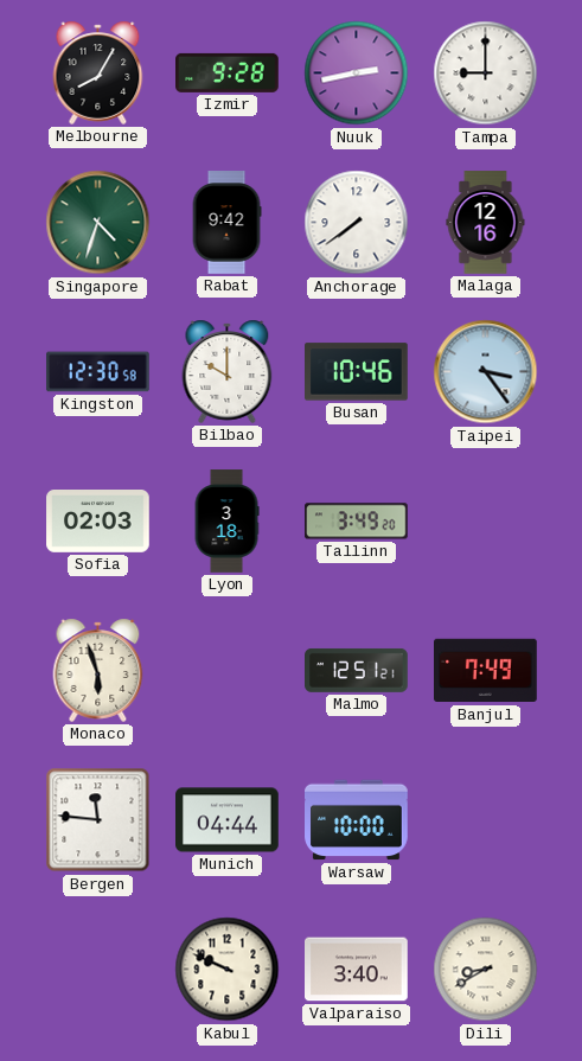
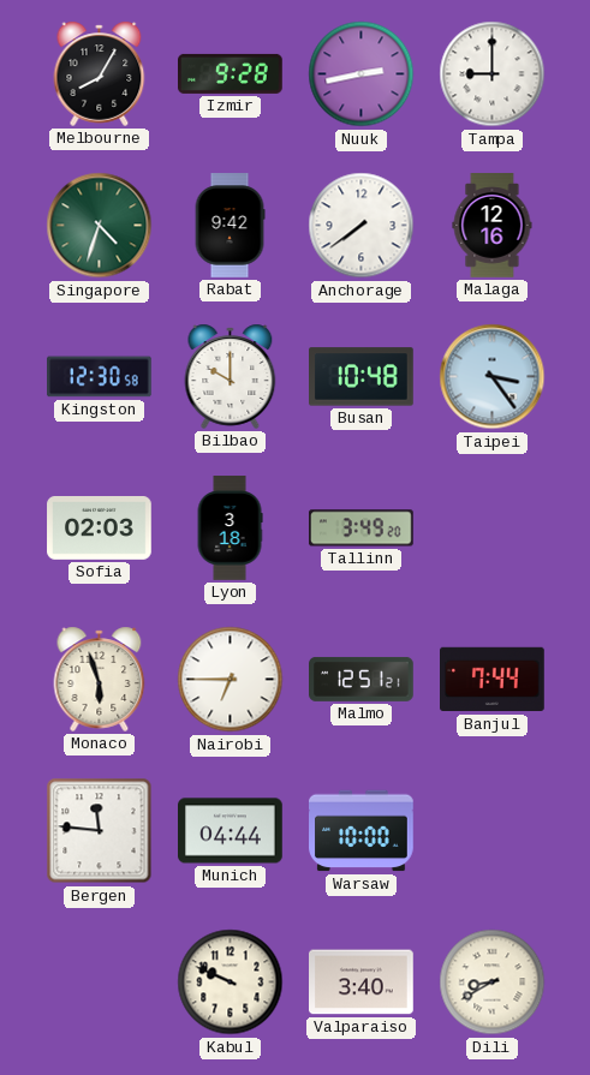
Busan: 10:46 -> 10:48 (362, 377)
Nairobi: none -> 6:45 (231, 680)
Banjul: 7:49 -> 7:44 (493, 680)
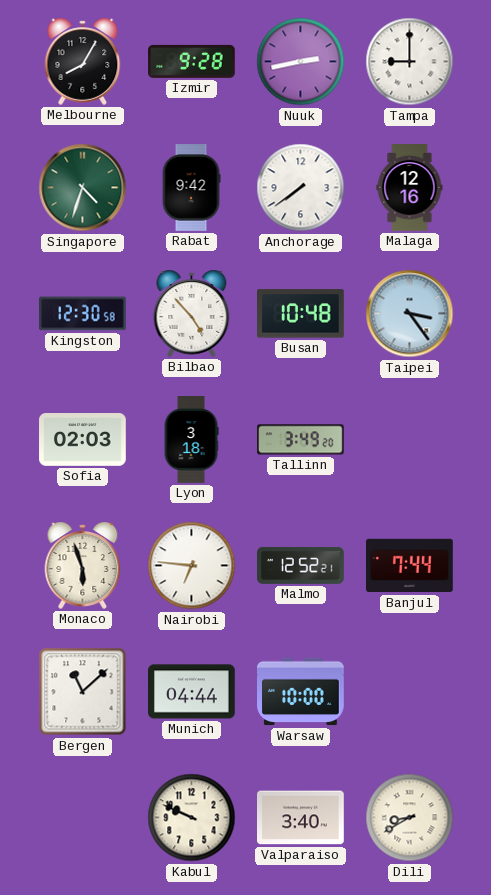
Bilbao: 10:00 -> 4:53 (192, 313)
Nairobi: 6:45 -> 6:46 (192, 566)
Malmo: 12:51 -> 12:52 (301, 565)
Bergen: 11:46 -> 11:08 (83, 692)
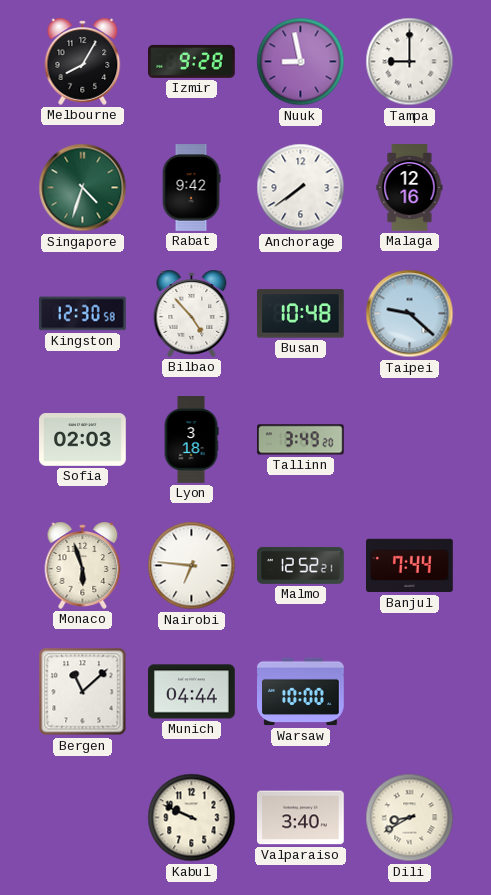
Nuuk: 2:43 -> 8:58 (301, 62)
Taipei: 3:24 -> 9:22 (410, 314)
